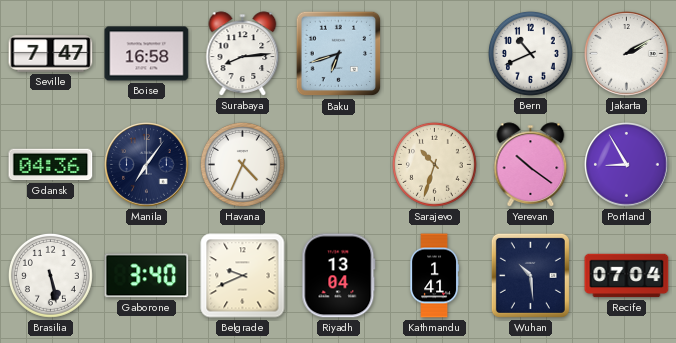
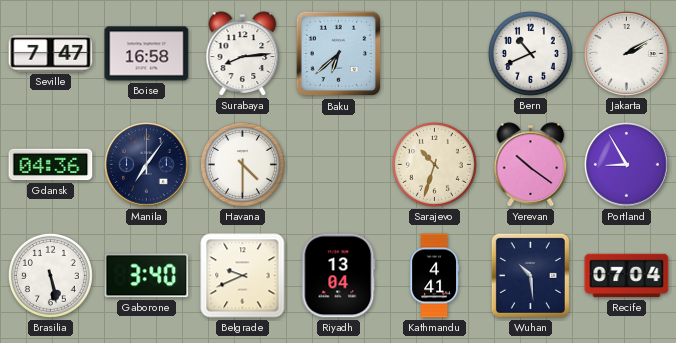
Baku: 6:42 -> 6:38 (339, 54)
Havana: 4:34 -> 4:30 (242, 164)
Kathmandu: 1:41 -> 4:41 (435, 276)
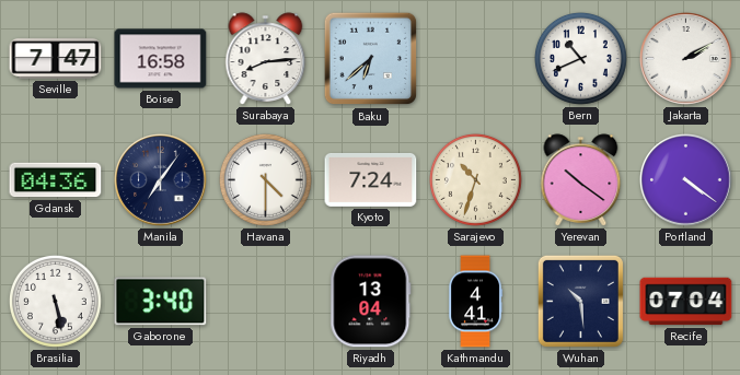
Kyoto: none -> 7:24 (371, 179)
Portland: 8:55 -> 4:21 (686, 180)
Belgrade: 9:41 -> none (243, 276)
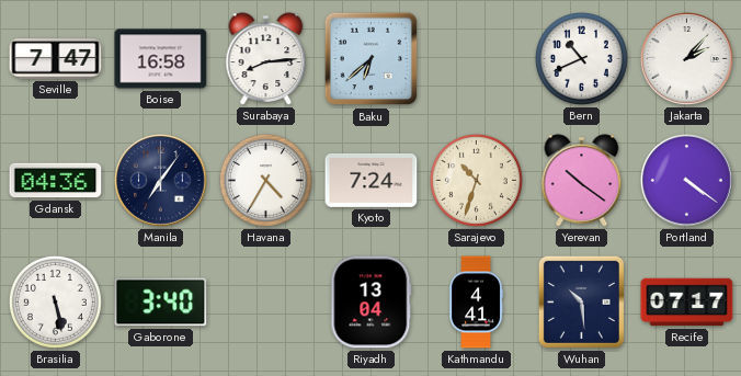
Jakarta: 2:10 -> 2:07 (687, 59)
Havana: 4:30 -> 4:35 (265, 180)
Recife: 07:04 -> 07:17 (687, 303)
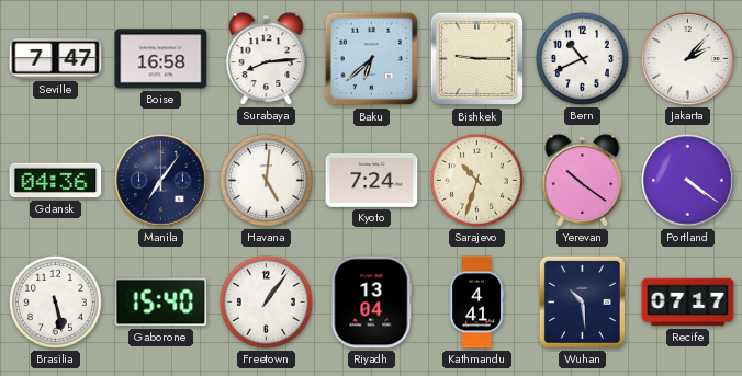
Bishkek: none -> 9:15 (477, 59)
Havana: 4:35 -> 5:01 (266, 180)
Gaborone: 3:40 -> 15:40 (161, 303)
Freetown: none -> 1:06 (266, 301)
